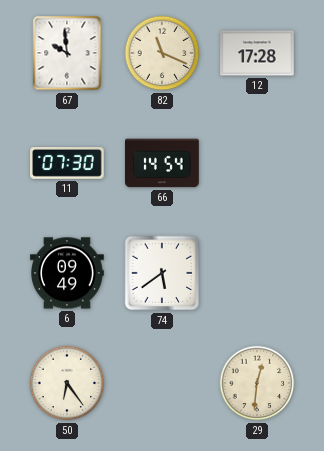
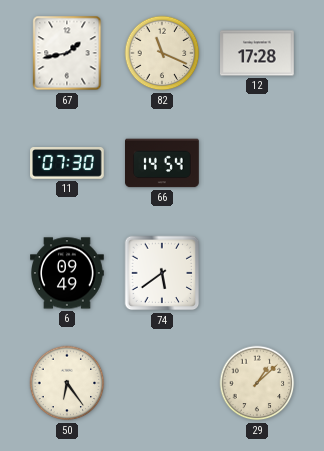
67: 9:59 -> 1:43 (67, 53)
29: 12:31 -> 1:08 (257, 383)
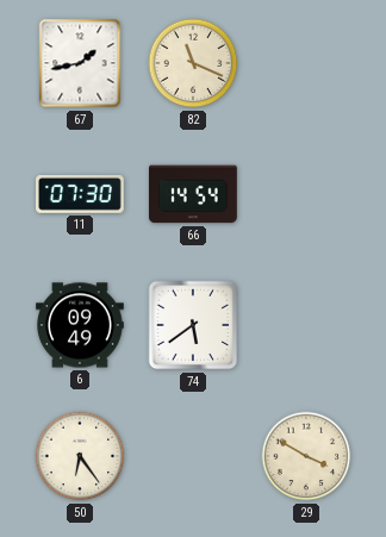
12: 17:28 -> none (257, 53)
29: 1:08 -> 3:50 (306, 456)
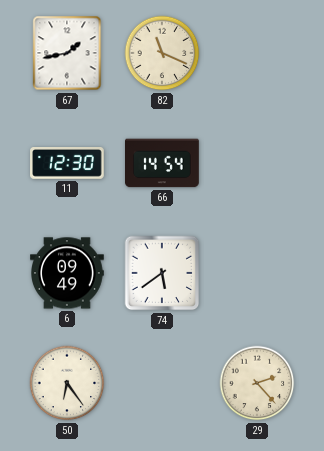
11: 07:30 -> 12:30 (67, 164)
29: 3:50 -> 2:23 (257, 383)
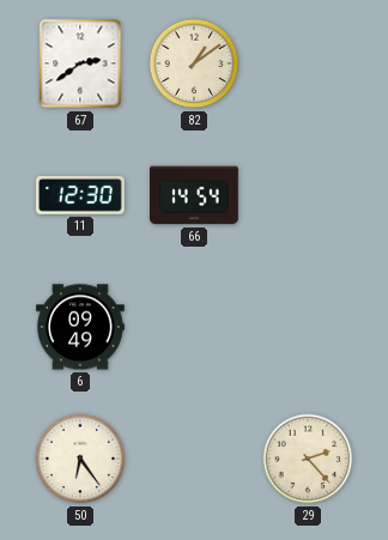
67: 1:43 -> 2:39 (80, 63)
82: 11:19 -> 1:09 (194, 63)
74: 5:39 -> none (162, 273)
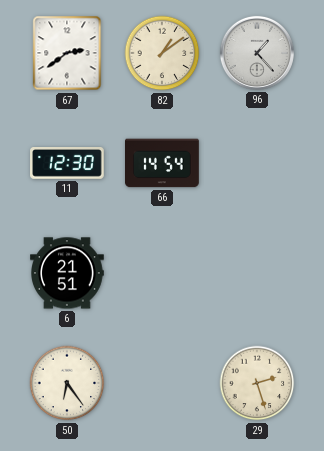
96: none -> 1:23 (257, 53)
6: 09:49 -> 21:51 (67, 273)
29: 2:23 -> 2:27 (257, 383)
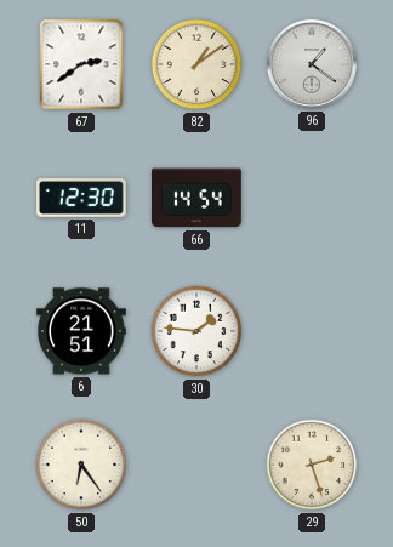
96: 1:23 -> 1:21 (312, 64)
30: none -> 1:46 (196, 331)
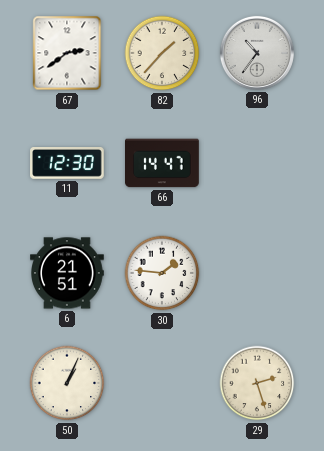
82: 1:09 -> 1:37 (162, 53)
96: 1:21 -> 10:36 (257, 53)
66: 14:54 -> 14:47 (163, 163)
50: 6:24 -> 1:04 (67, 383)
